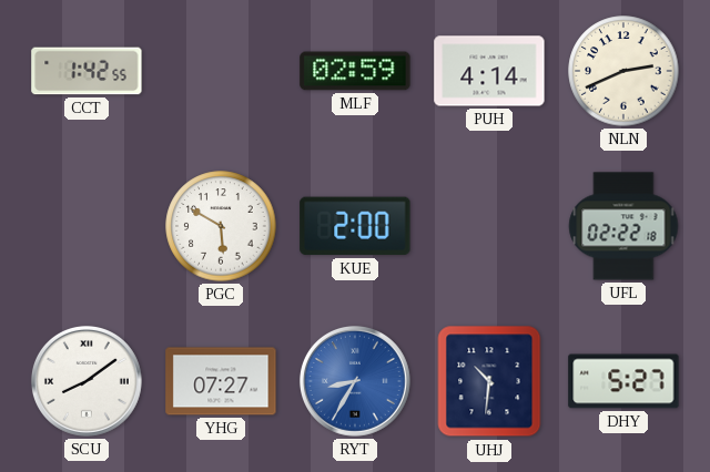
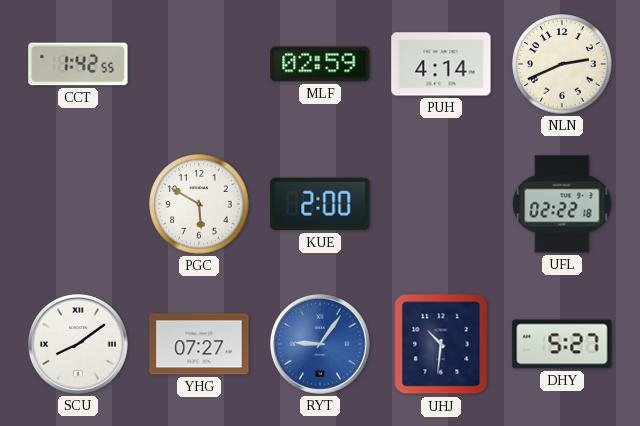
RYT: 8:35 -> 9:06 (320, 344)
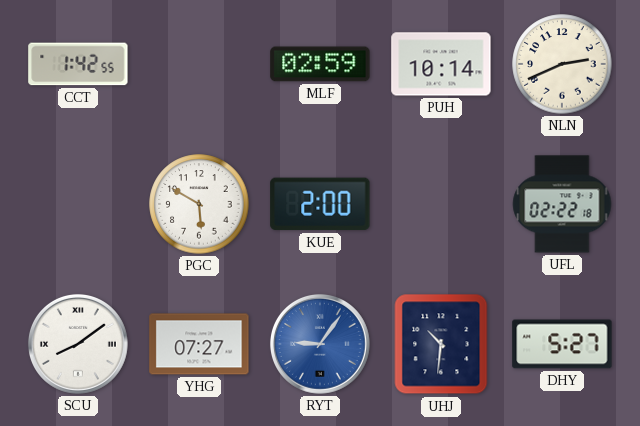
PUH: 4:14 -> 10:14 (441, 64)
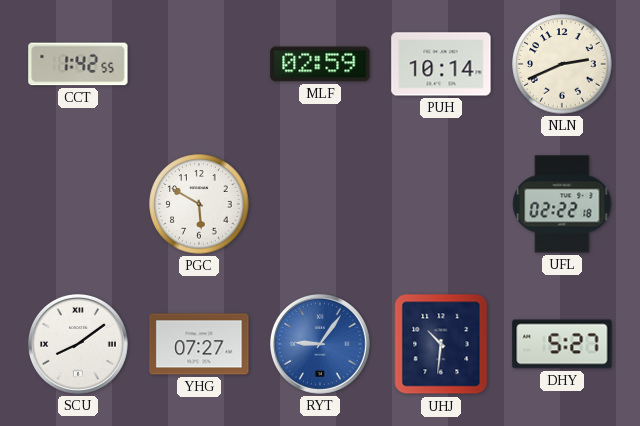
KUE: 2:00 -> none (320, 204)
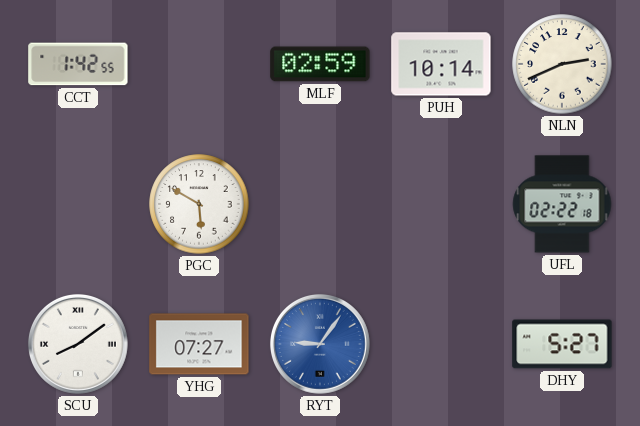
UHJ: 10:31 -> none (441, 344)
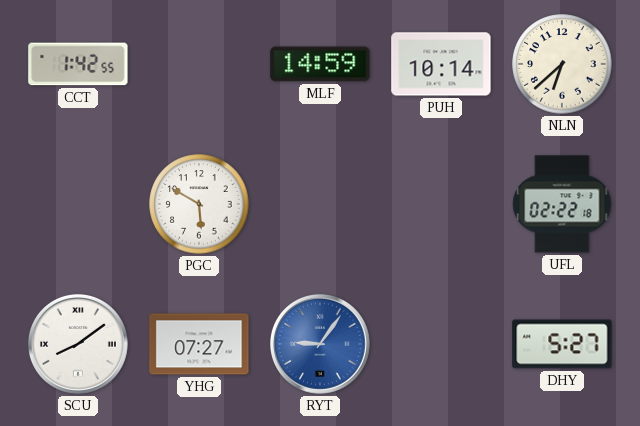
MLF: 02:59 -> 14:59 (320, 64)
NLN: 2:41 -> 6:38 (562, 64)
